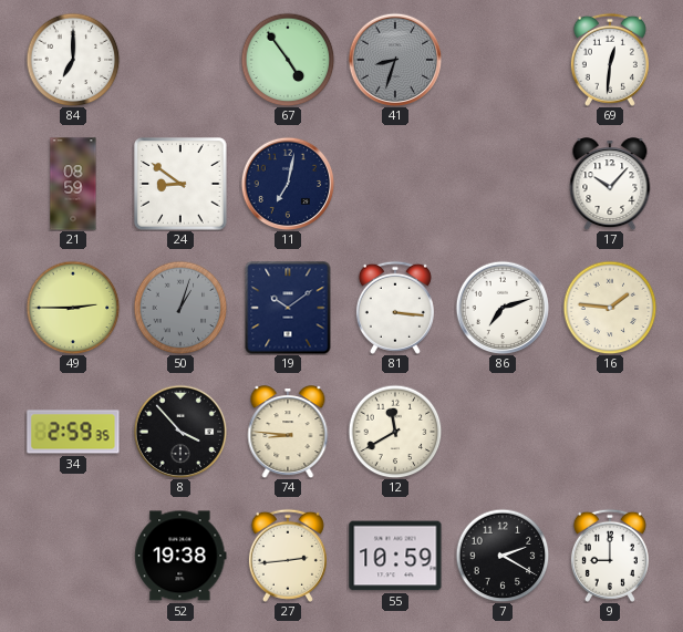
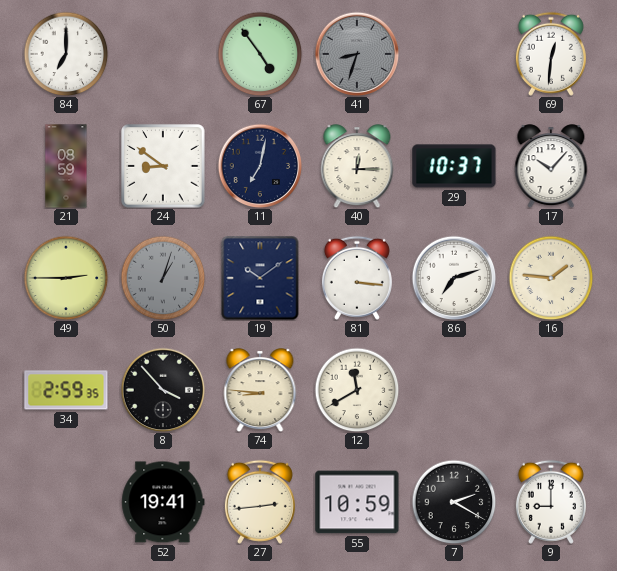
40: none -> 12:15 (357, 166)
29: none -> 10:37 (454, 166)
52: 19:38 -> 19:41 (163, 502)
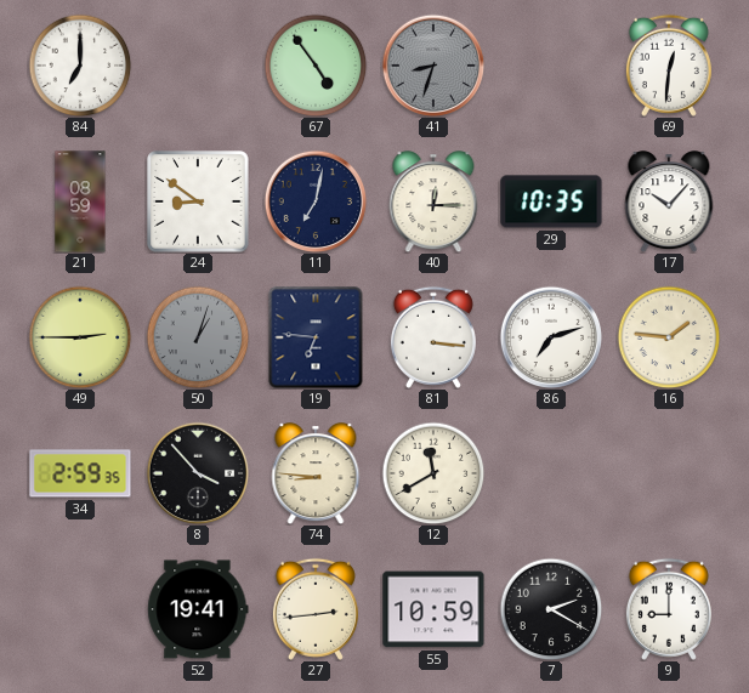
29: 10:37 -> 10:35 (551, 201)
19: 10:09 -> 6:46 (316, 337)
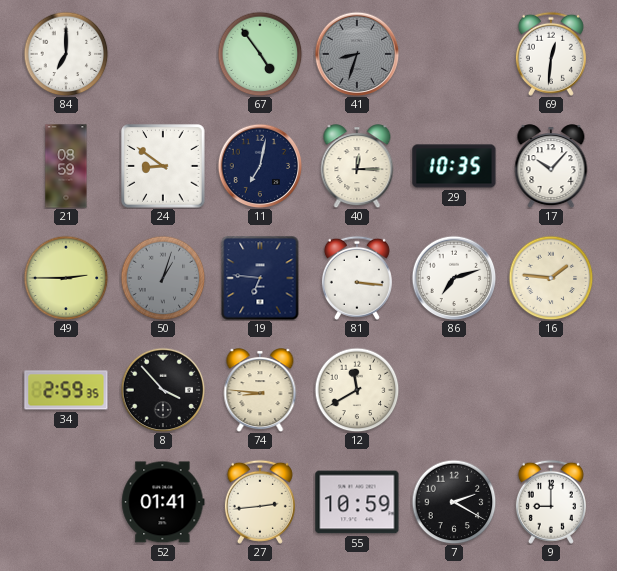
52: 19:41 -> 01:41 (163, 502)
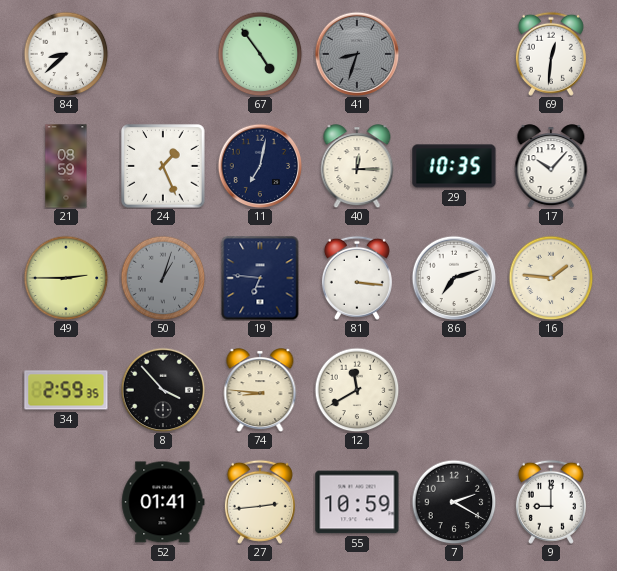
84: 7:00 -> 8:38 (66, 54)
24: 8:51 -> 1:26 (163, 166)
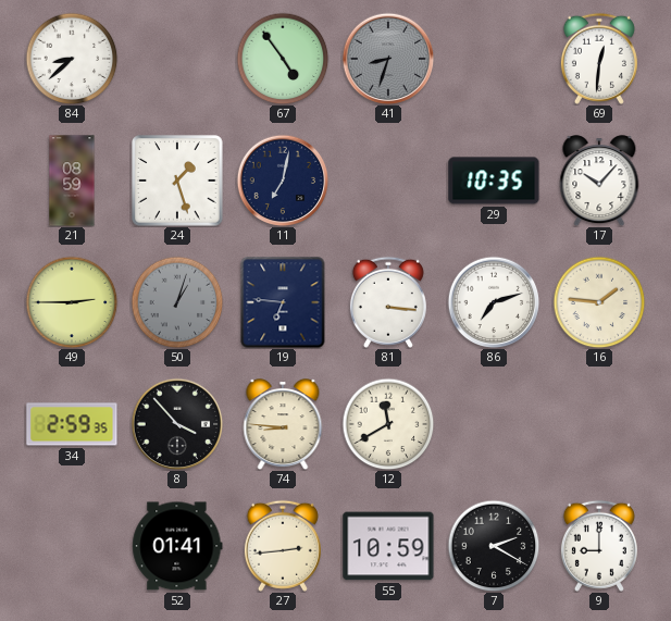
24: 1:26 -> 1:27 (177, 181)
40: 12:15 -> none (357, 166)
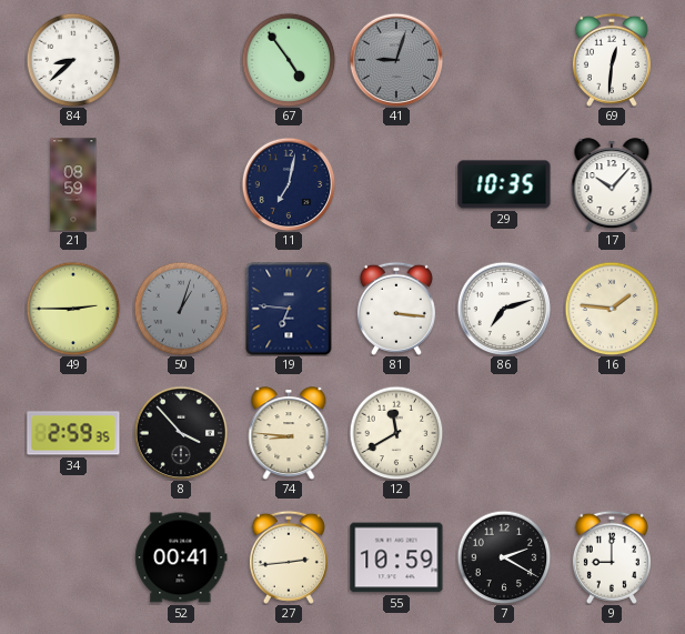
41: 8:33 -> 9:03 (396, 60)
24: 1:27 -> none (177, 181)
52: 01:41 -> 00:41 (181, 557)
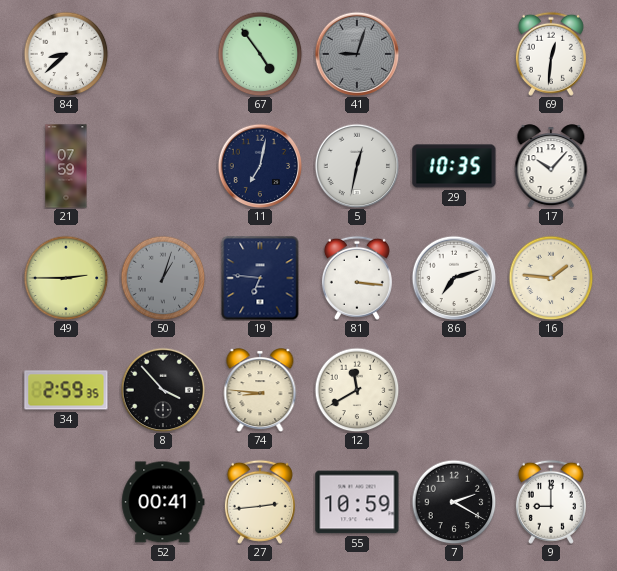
21: 08:59 -> 07:59 (66, 166)
5: none -> 12:32 (357, 166)
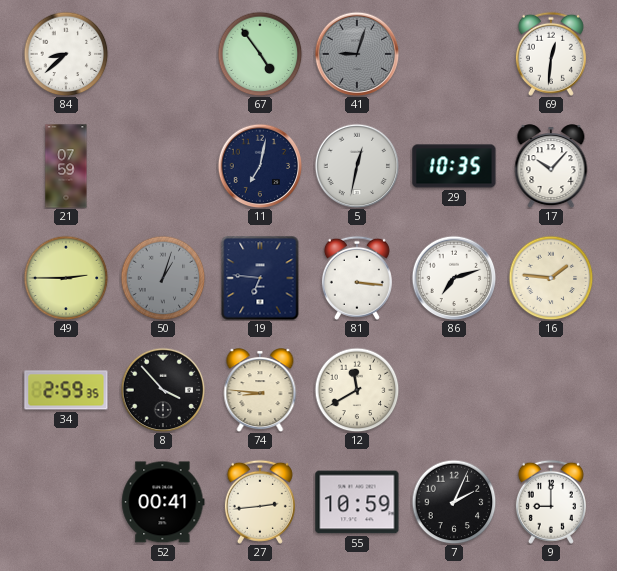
7: 2:20 -> 2:04 (454, 502)
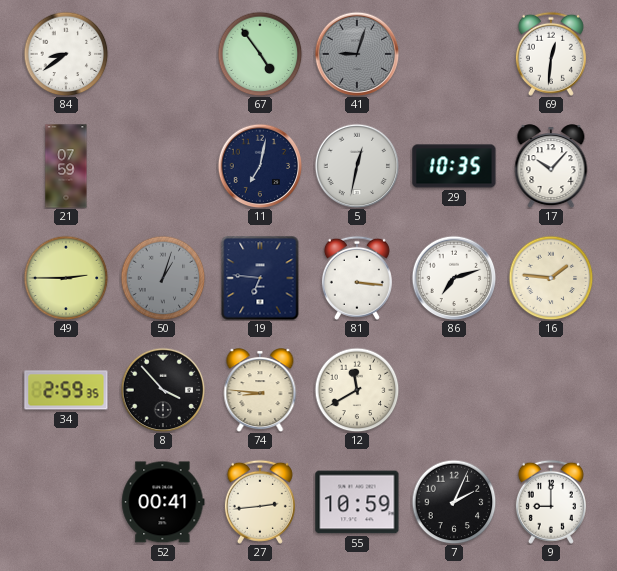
84: 8:38 -> 8:39 (66, 54)
